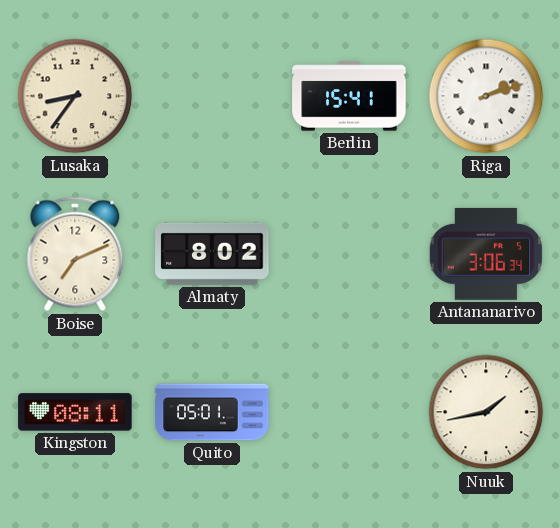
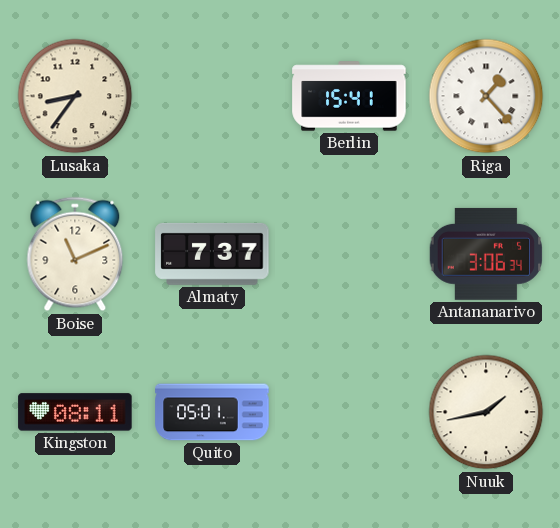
Riga: 2:12 -> 1:23 (486, 96)
Boise: 7:11 -> 11:11 (75, 254)
Almaty: 8:02 -> 7:37 (212, 254)
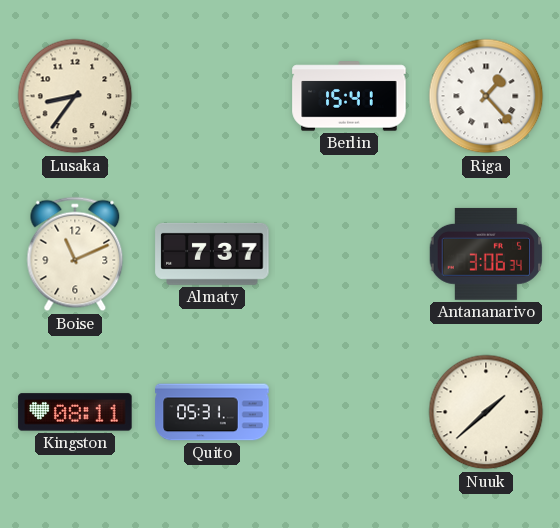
Quito: 05:01 -> 05:31 (212, 412)
Nuuk: 1:43 -> 1:38 (486, 412)
